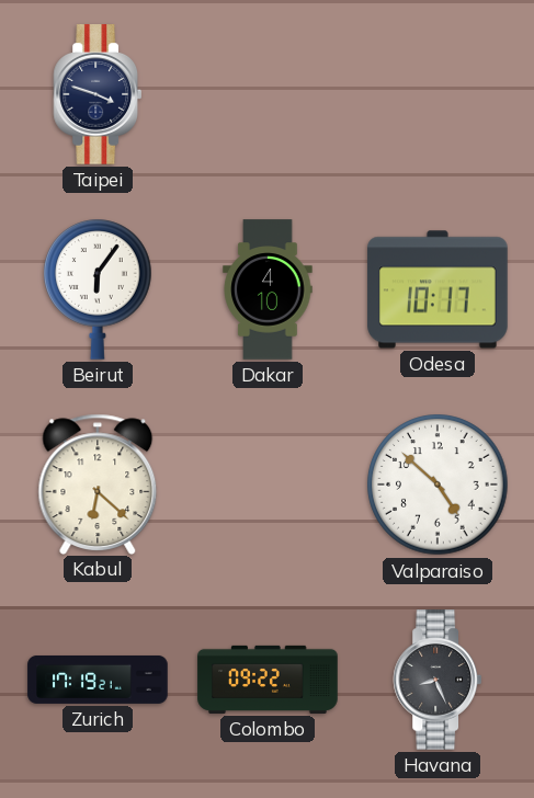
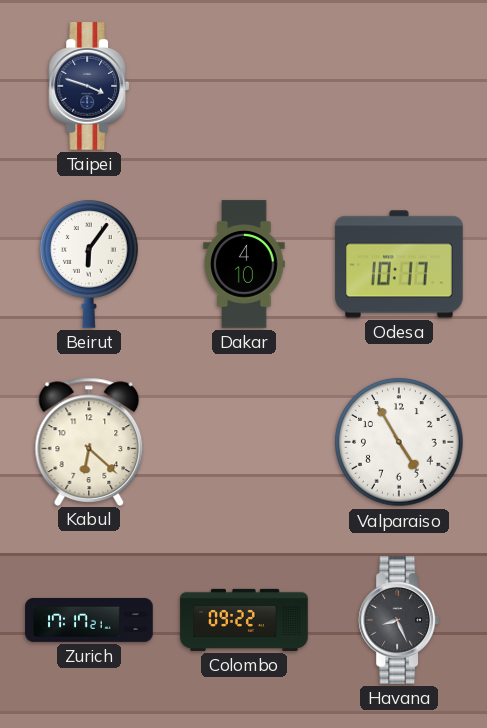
Valparaiso: 4:52 -> 4:55 (399, 442)
Zurich: 17:19 -> 17:17 (89, 620)
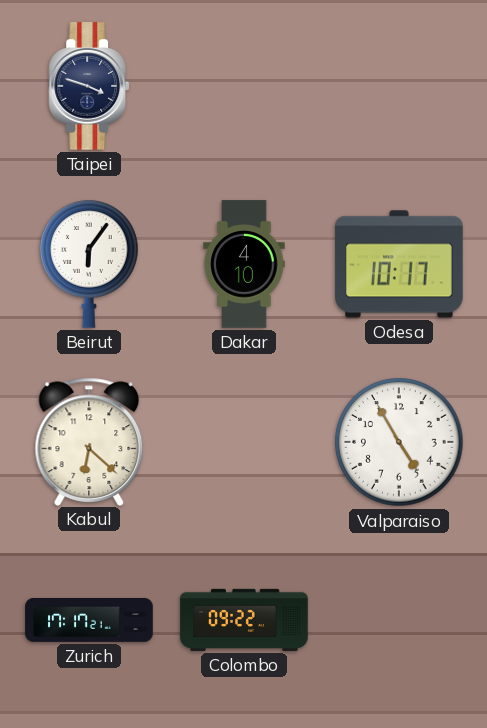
Havana: 8:26 -> none (398, 620)
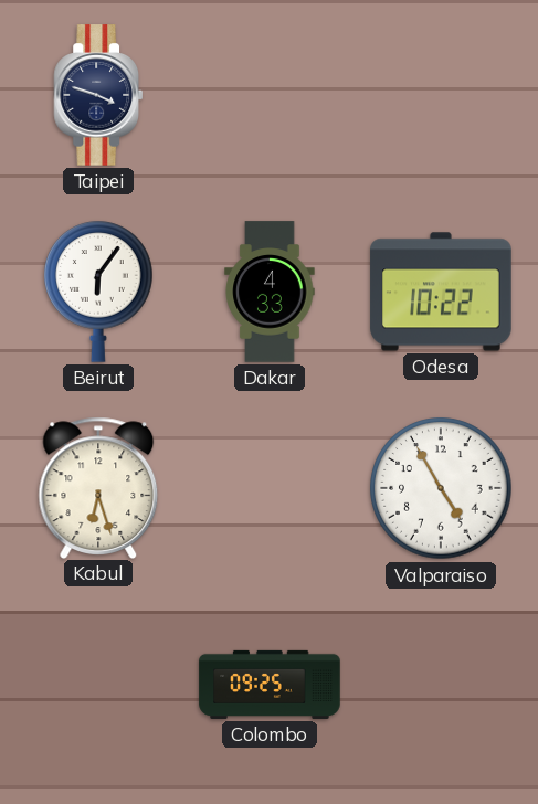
Dakar: 4:10 -> 4:33 (270, 292)
Odesa: 10:17 -> 10:22 (441, 292)
Kabul: 6:22 -> 6:27 (98, 487)
Zurich: 17:17 -> none (89, 620)
Colombo: 09:22 -> 09:25 (270, 685)
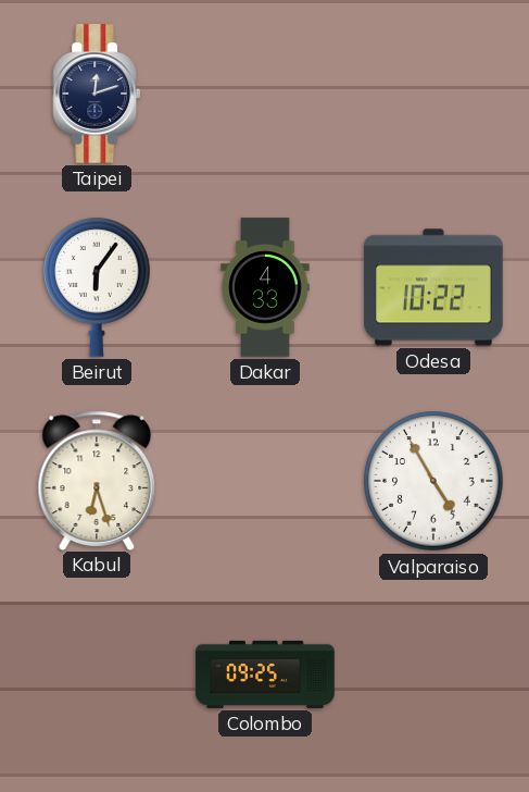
Taipei: 3:48 -> 12:12 (96, 94)
